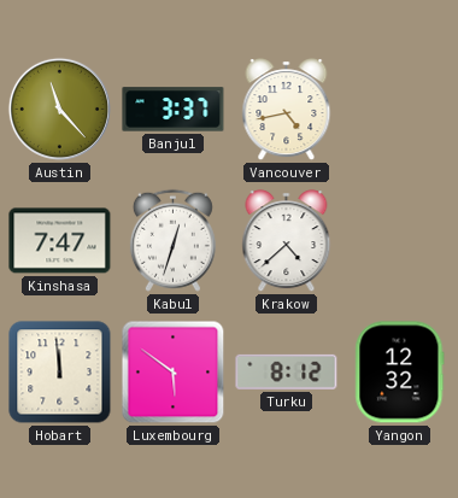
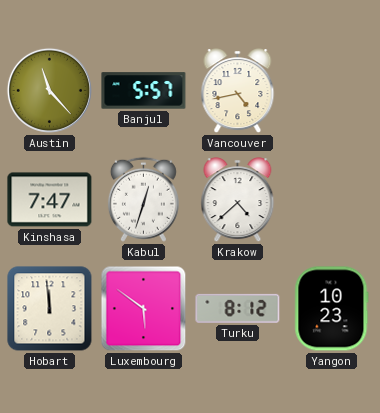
Banjul: 3:37 -> 5:57 (144, 91)
Yangon: 12:32 -> 10:23 (332, 309)
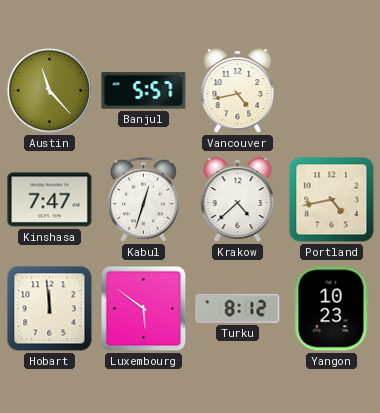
Portland: none -> 4:43 (332, 200)
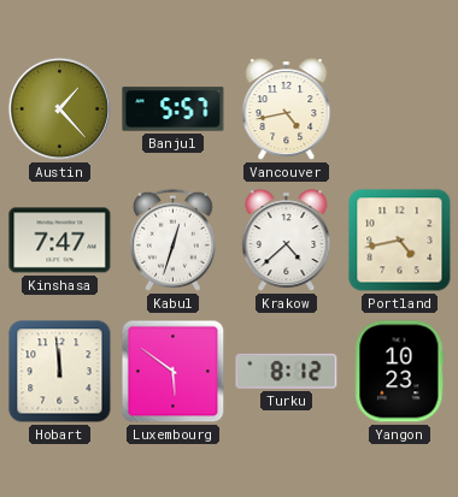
Austin: 11:23 -> 1:23 (59, 108)
